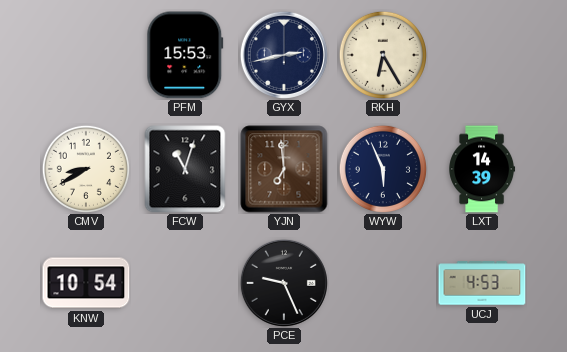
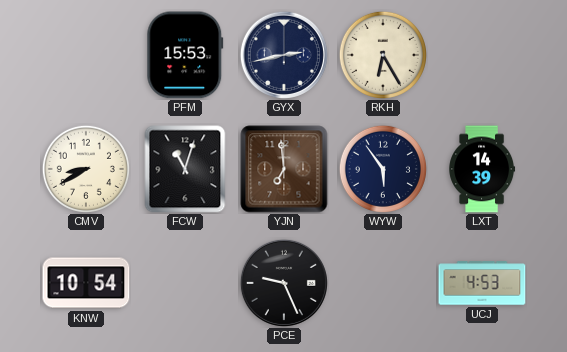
WYW: 5:56 -> 5:54 (383, 169)
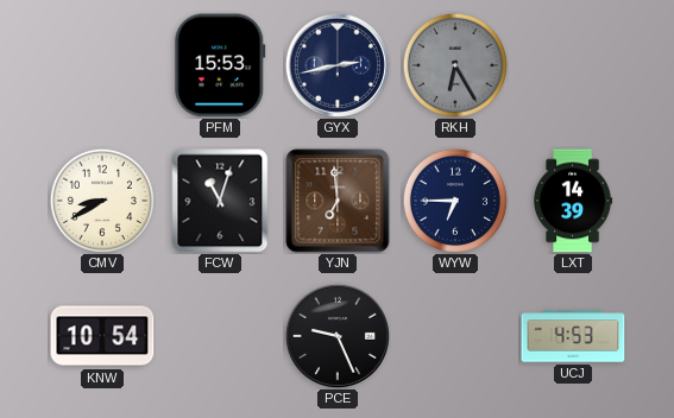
RKH dial: cream -> grey (455, 65)
WYW: 5:54 -> 6:45 (455, 201)
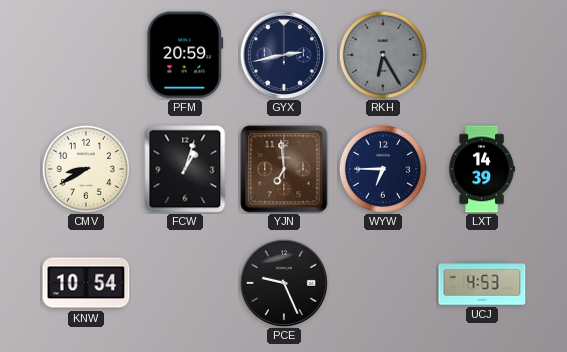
PFM: 15:53 -> 20:59 (185, 55)
FCW: 11:03 -> 1:03 (185, 169)
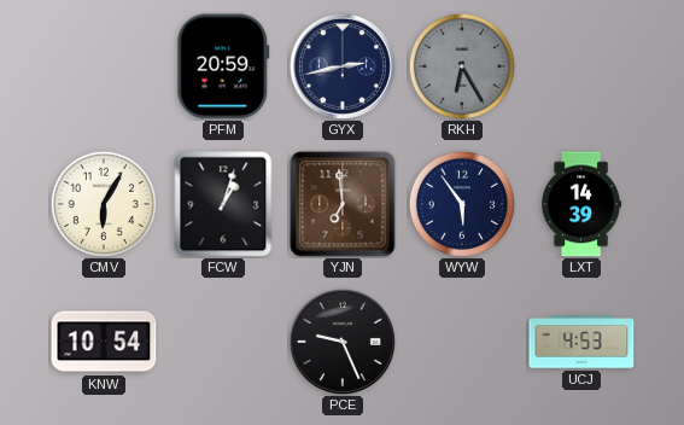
CMV: 8:40 -> 6:05 (104, 204)
WYW: 6:45 -> 5:54 (462, 204)
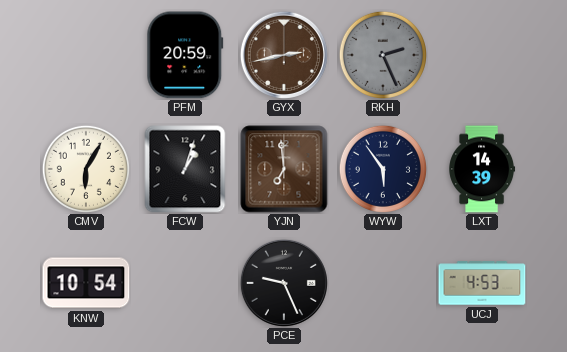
GYX dial: navy -> brown (284, 55)
RKH: 6:25 -> 2:26 (383, 55)
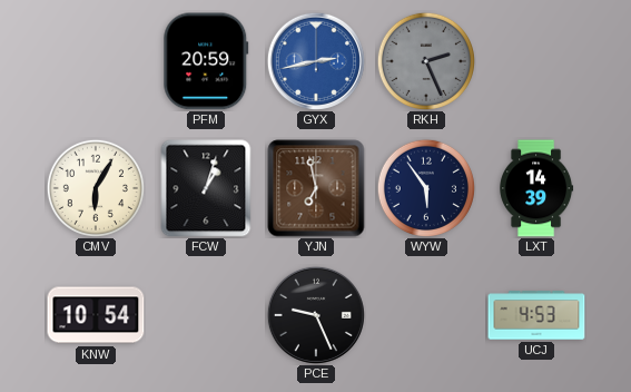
GYX dial: brown -> blue (316, 61)
YJN: 6:59 -> 6:58 (316, 188)
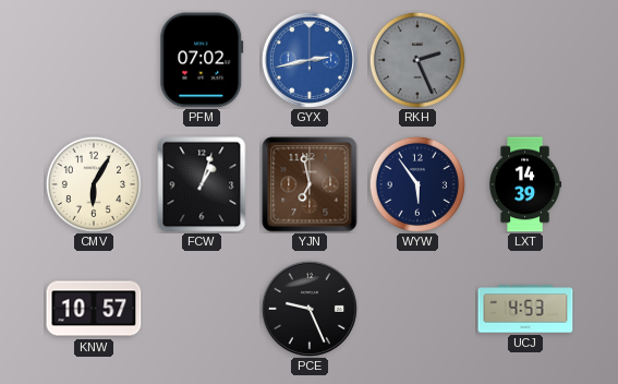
PFM: 20:59 -> 07:02 (202, 60)
KNW: 10:54 -> 10:57 (94, 309)
